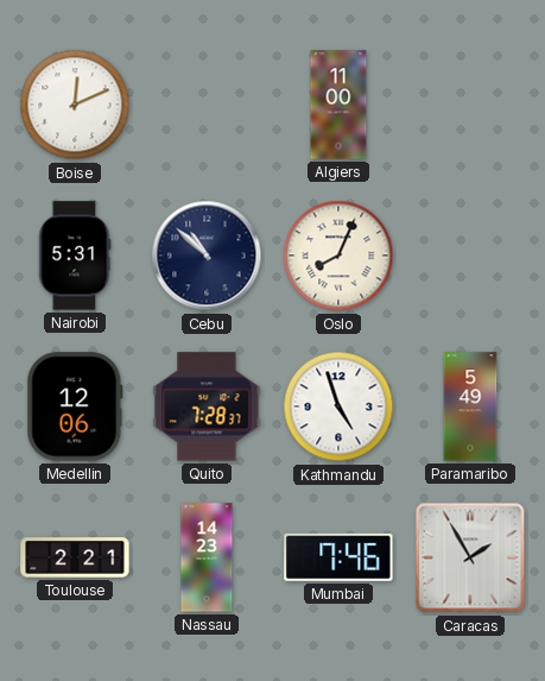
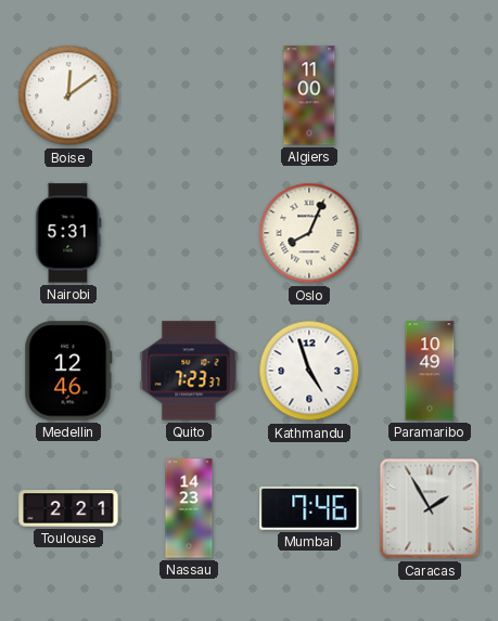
Boise: 12:11 -> 12:09 (68, 95)
Cebu: 10:52 -> none (207, 256)
Medellin: 12:06 -> 12:46 (68, 371)
Quito: 7:28 -> 7:23 (189, 371)
Paramaribo: 5:49 -> 10:49 (430, 371)
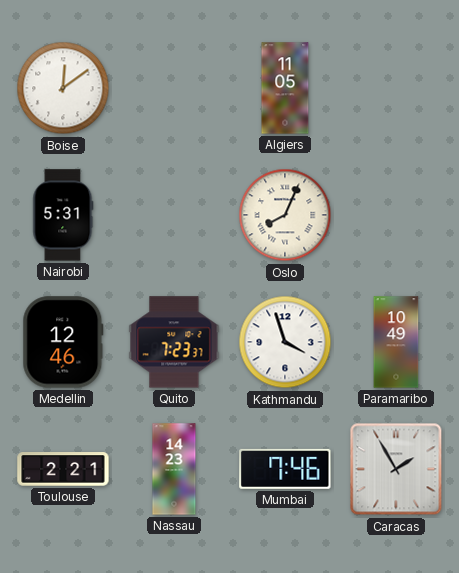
Algiers: 11:00 -> 11:05 (285, 88)
Kathmandu: 4:57 -> 3:57 (285, 342)
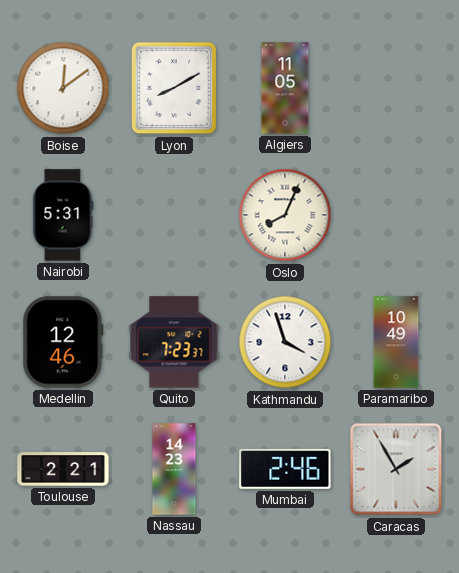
Lyon: none -> 8:10 (174, 88)
Mumbai: 7:46 -> 2:46 (285, 469)
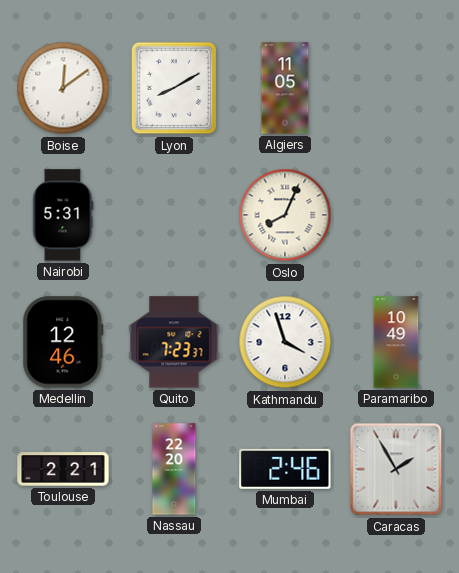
Nassau: 14:23 -> 22:20 (174, 469)
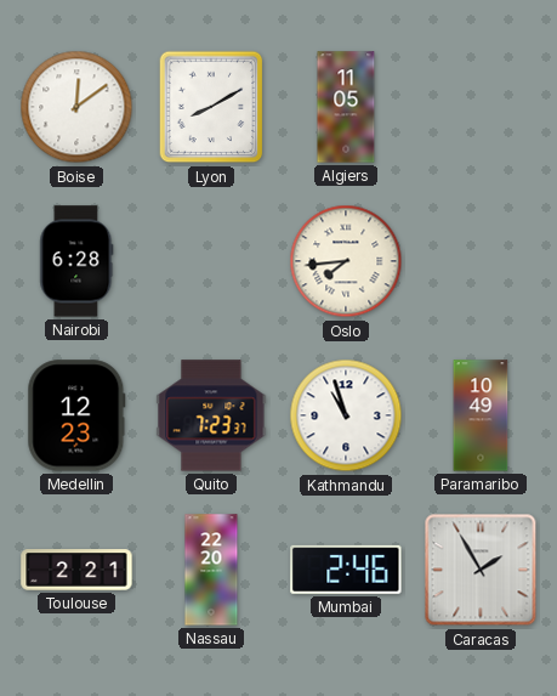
Nairobi: 5:31 -> 6:28 (76, 261)
Oslo: 8:04 -> 7:44 (346, 261)
Medellin: 12:46 -> 12:23 (76, 415)
Kathmandu: 3:57 -> 10:57 (346, 415)
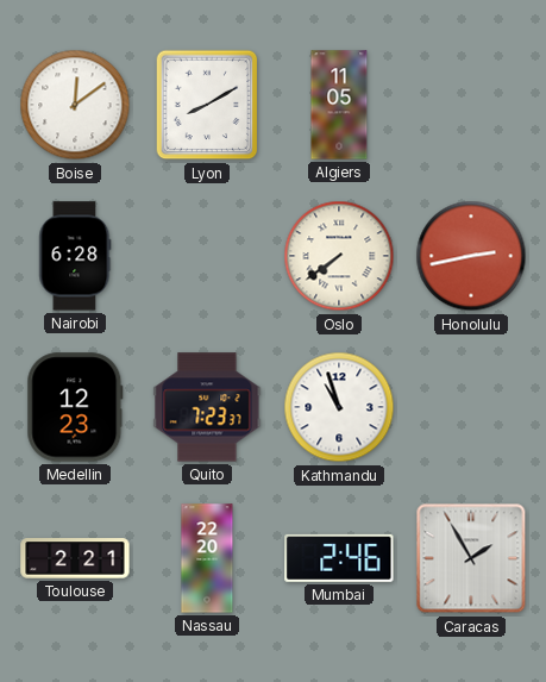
Oslo: 7:44 -> 7:39 (339, 256)
Honolulu: none -> 2:43 (471, 256)
Paramaribo: 10:49 -> none (481, 415)
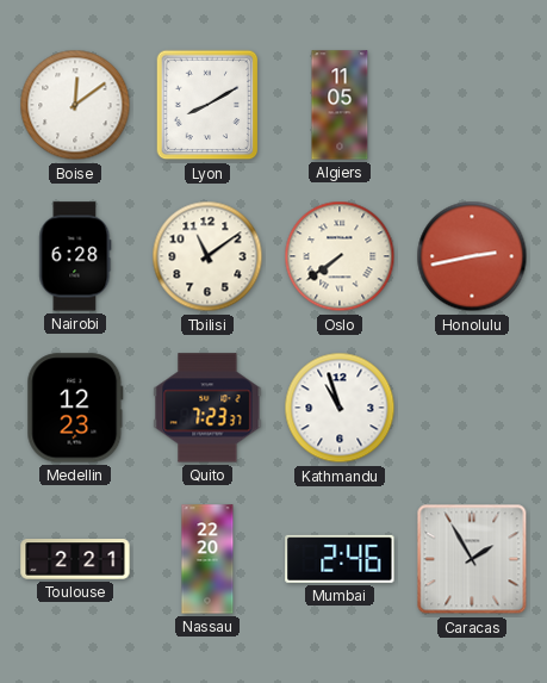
Tbilisi: none -> 11:09 (207, 256)
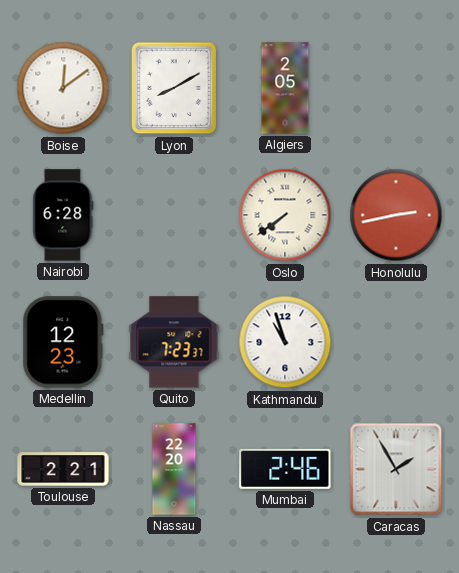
Algiers: 11:05 -> 2:05 (285, 88)
Tbilisi: 11:09 -> none (207, 256)
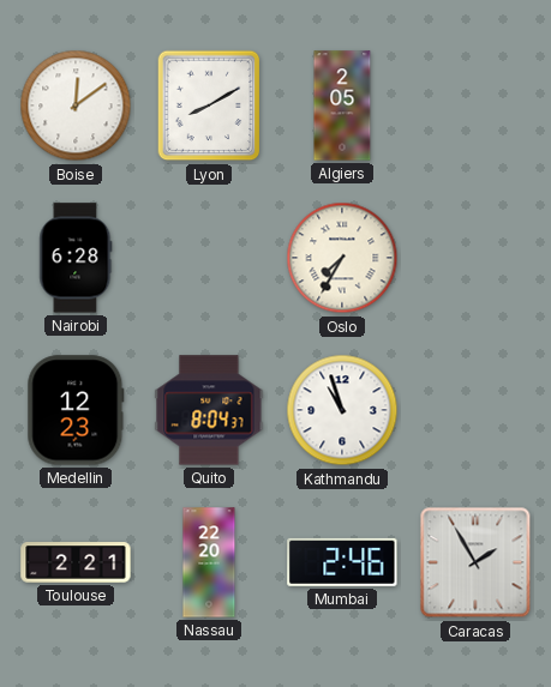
Oslo: 7:39 -> 7:35 (342, 258)
Honolulu: 2:43 -> none (396, 215)
Quito: 7:23 -> 8:04 (209, 410)
